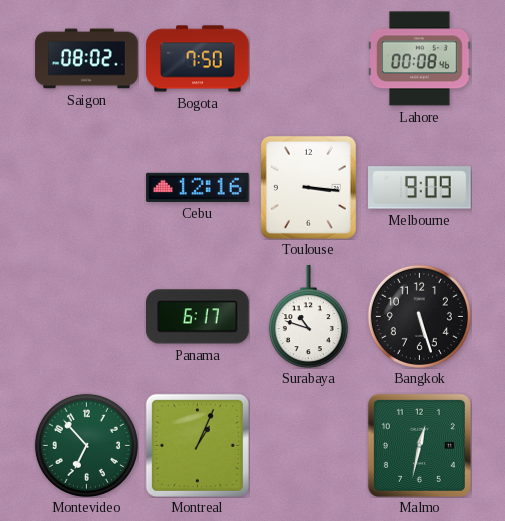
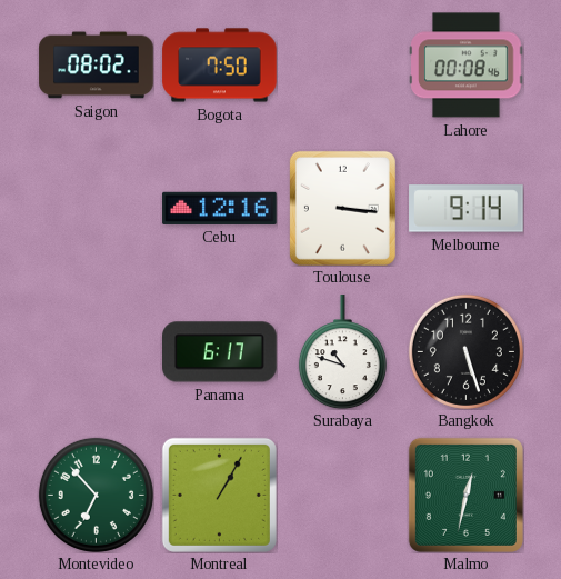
Melbourne: 9:09 -> 9:14 (467, 209)
Montreal: 1:04 -> 1:05 (219, 495)
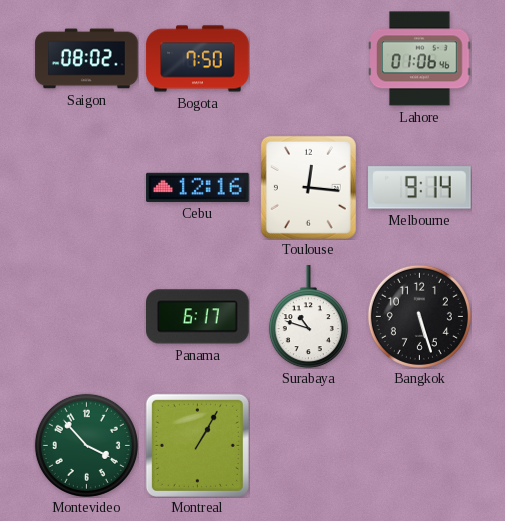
Lahore: 00:08 -> 01:06 (420, 59)
Toulouse: 3:16 -> 12:16 (308, 187)
Montevideo: 6:53 -> 3:53 (86, 445)
Malmo: 12:32 -> none (465, 495)
